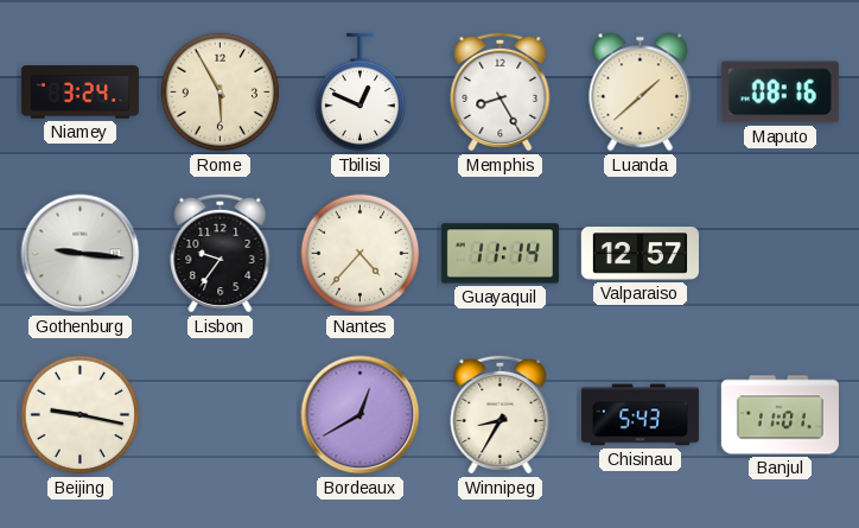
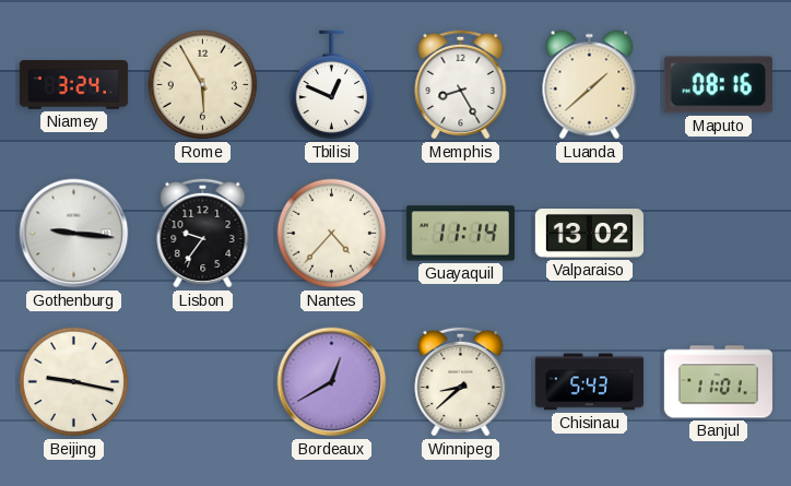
Valparaiso: 12:57 -> 13:02 (589, 234)
Winnipeg: 8:35 -> 8:38 (461, 381)
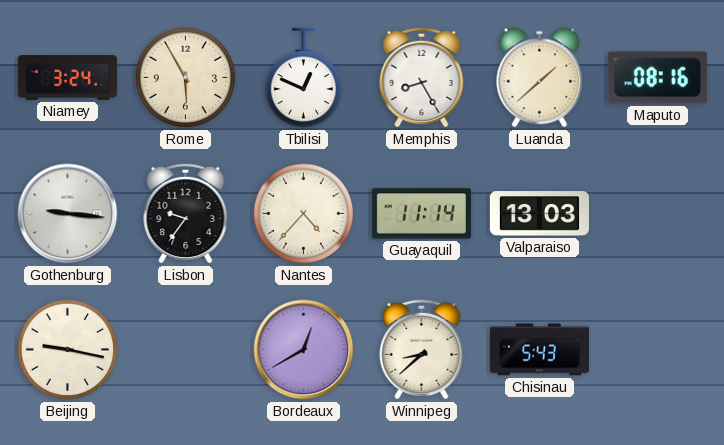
Valparaiso: 13:02 -> 13:03 (539, 214)
Banjul: 11:01 -> none (718, 382)
